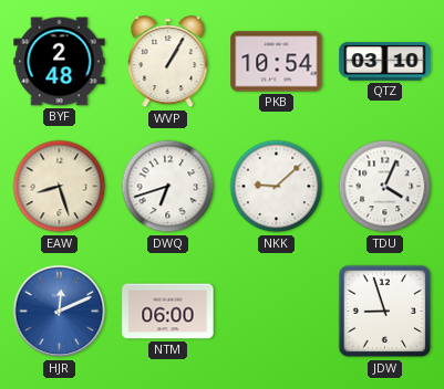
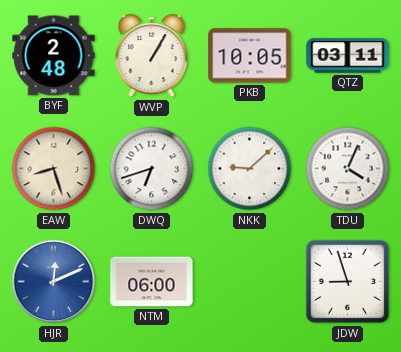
PKB: 10:54 -> 10:05 (250, 56)
QTZ: 03:10 -> 03:11 (348, 56)
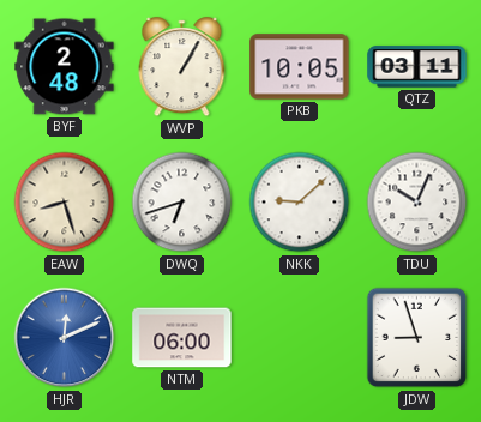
TDU: 4:04 -> 10:04 (417, 203)
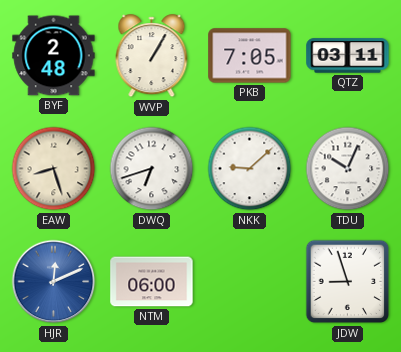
PKB: 10:05 -> 7:05 (250, 56)
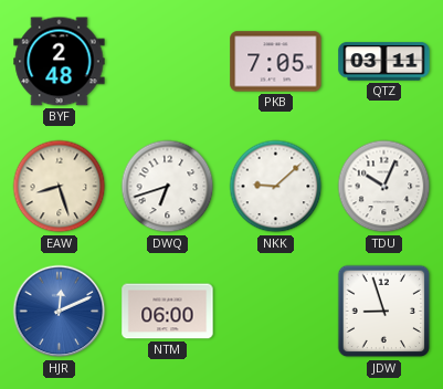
WVP: 1:05 -> none (152, 56)
